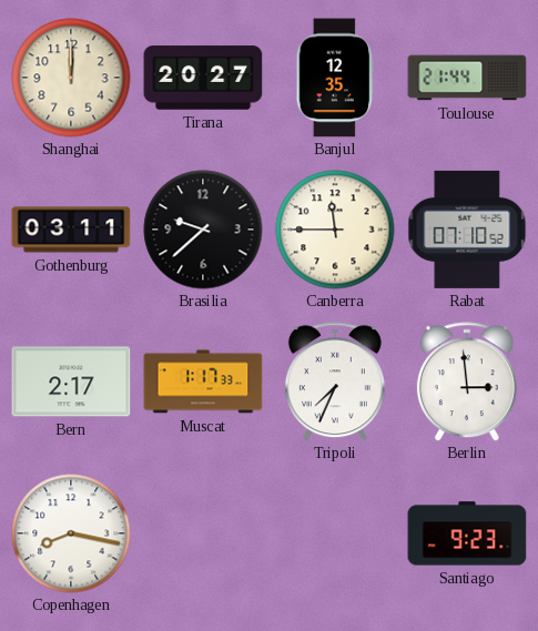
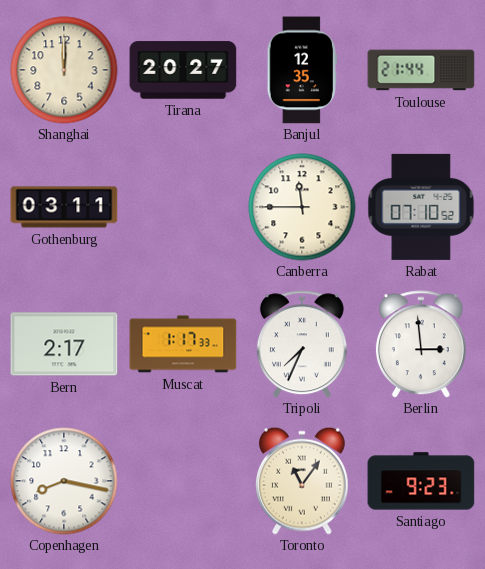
Brasilia: 9:38 -> none (203, 230)
Toronto: none -> 11:06 (302, 481)
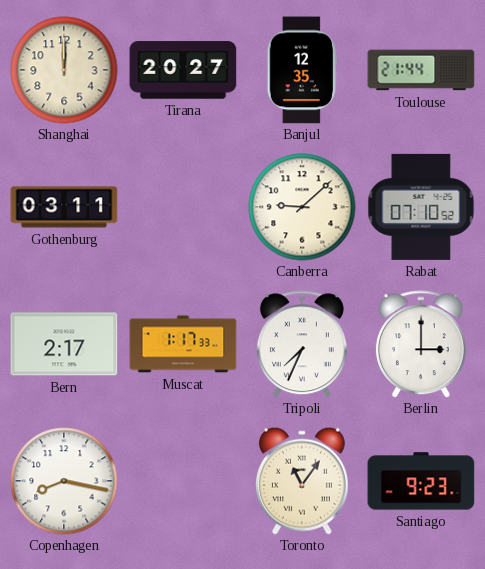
Canberra: 11:45 -> 9:08 (302, 207)
Berlin: 2:59 -> 3:00 (421, 344)
